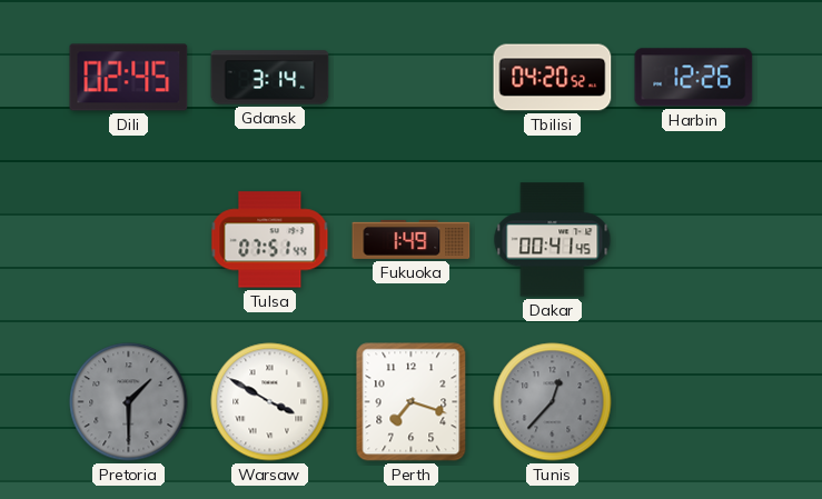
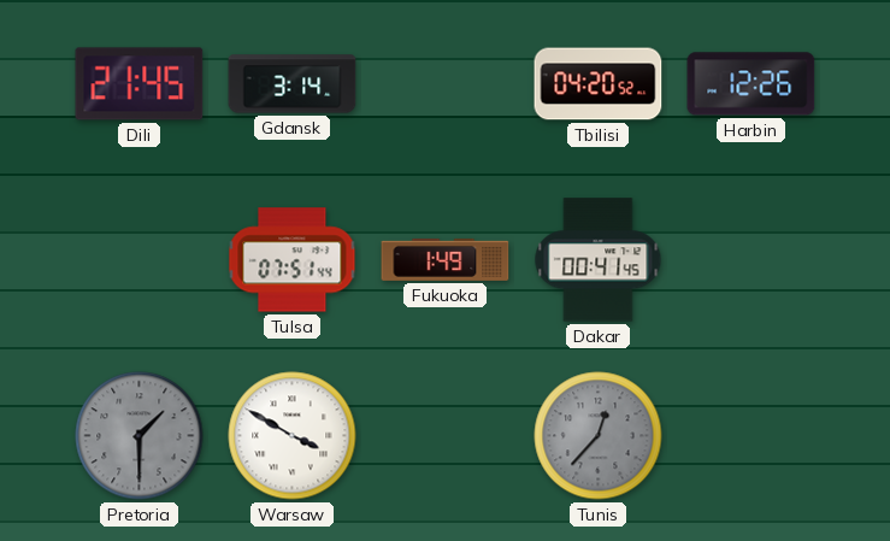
Dili: 02:45 -> 21:45 (140, 84)
Perth: 7:18 -> none (412, 402)
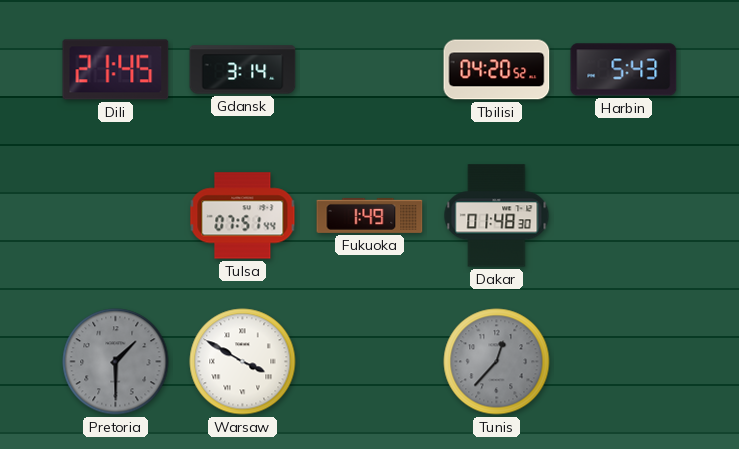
Harbin: 12:26 -> 5:43 (624, 70)
Dakar: 00:41 -> 01:48 (497, 216)
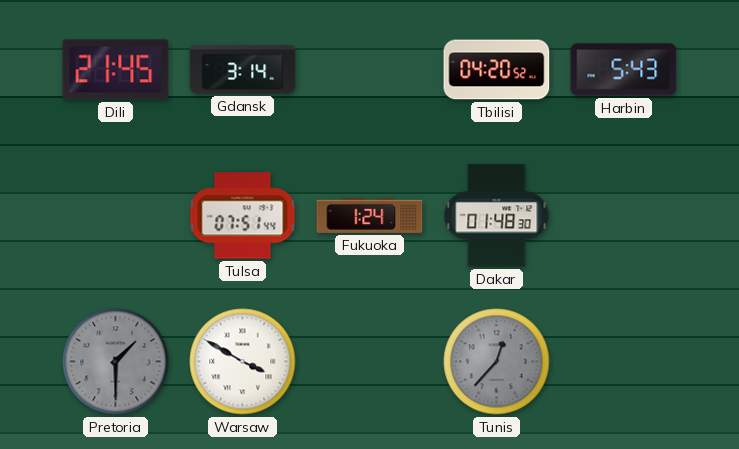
Fukuoka: 1:49 -> 1:24 (370, 215)
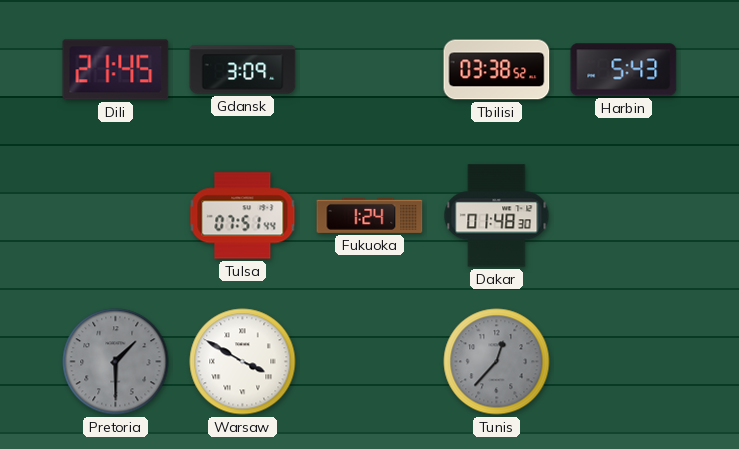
Gdansk: 3:14 -> 3:09 (243, 70)
Tbilisi: 04:20 -> 03:38 (497, 70)
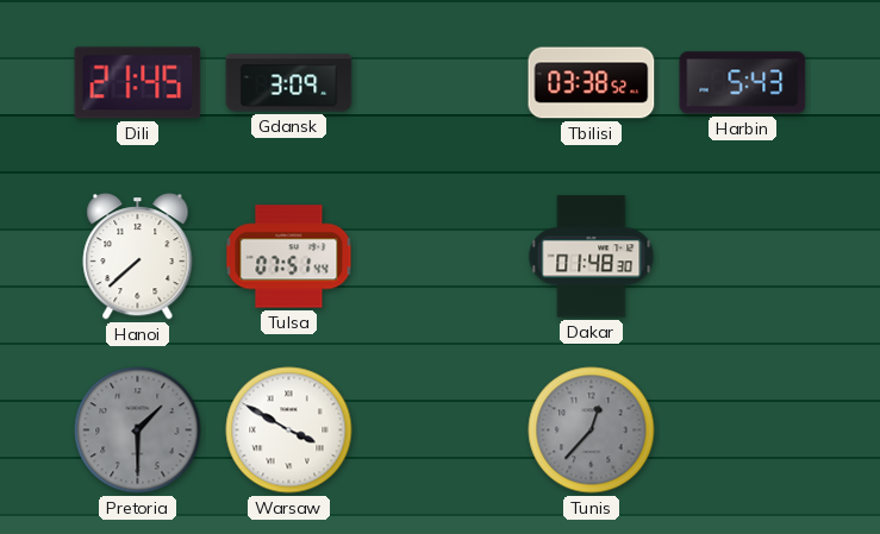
Hanoi: none -> 7:38 (138, 257)
Fukuoka: 1:24 -> none (370, 215)
